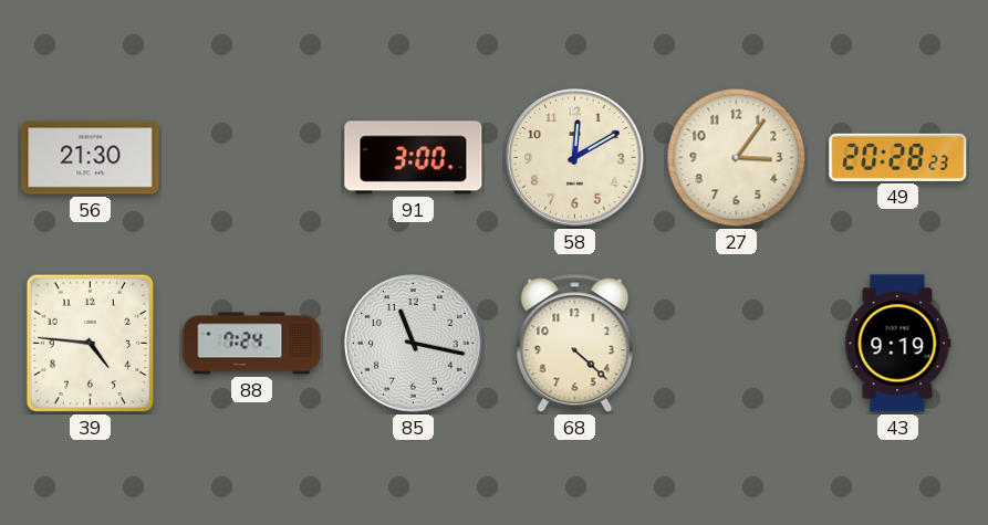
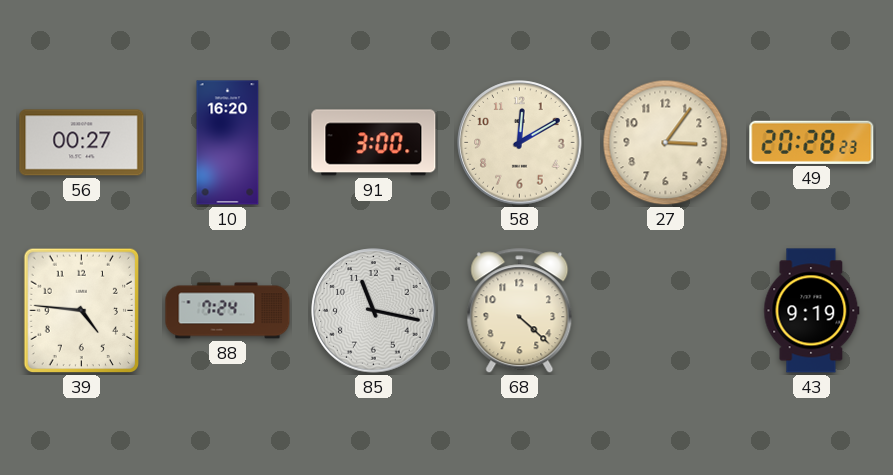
56: 21:30 -> 00:27 (82, 143)
10: none -> 16:20 (228, 143)
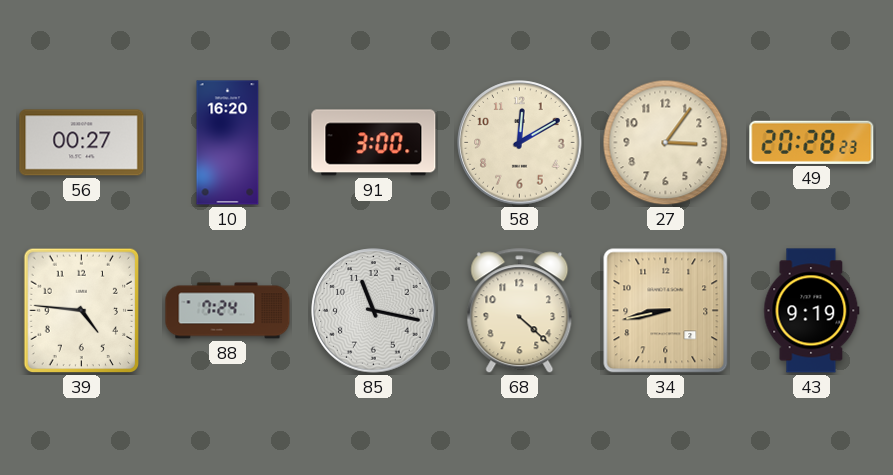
34: none -> 8:43 (666, 311)
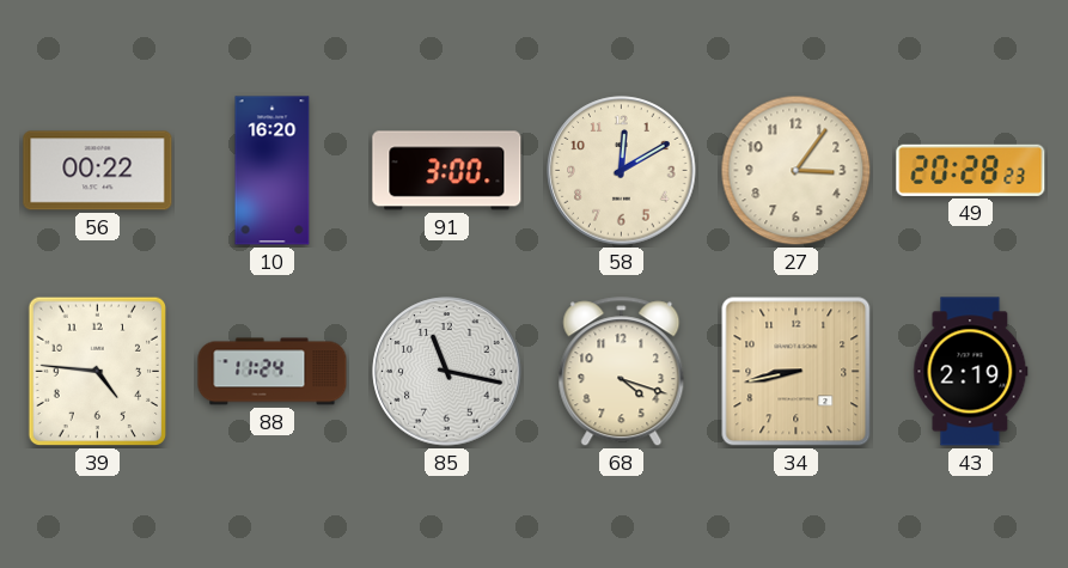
56: 00:27 -> 00:22 (98, 171)
88: 7:24 -> 11:24 (273, 372)
68: 4:22 -> 4:18 (622, 372)
43: 9:19 -> 2:19 (971, 372)
